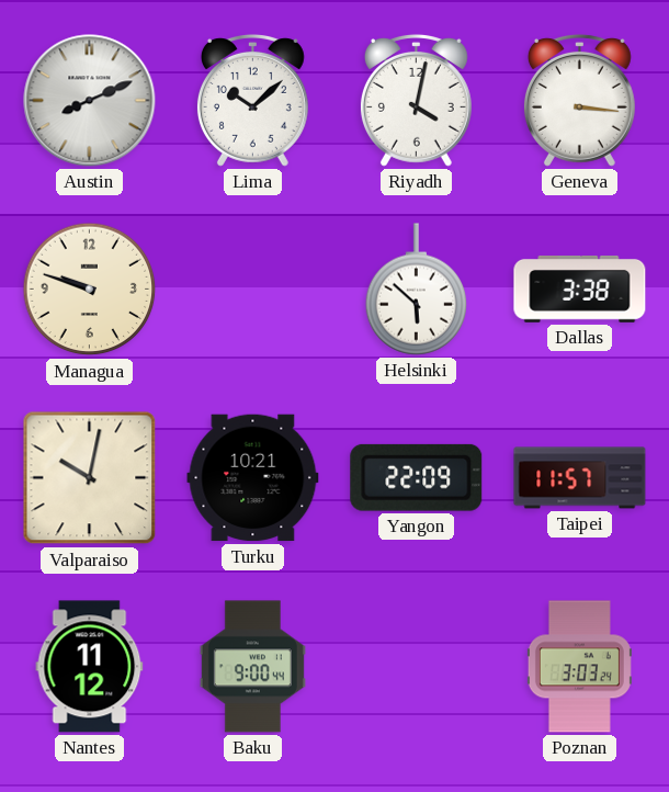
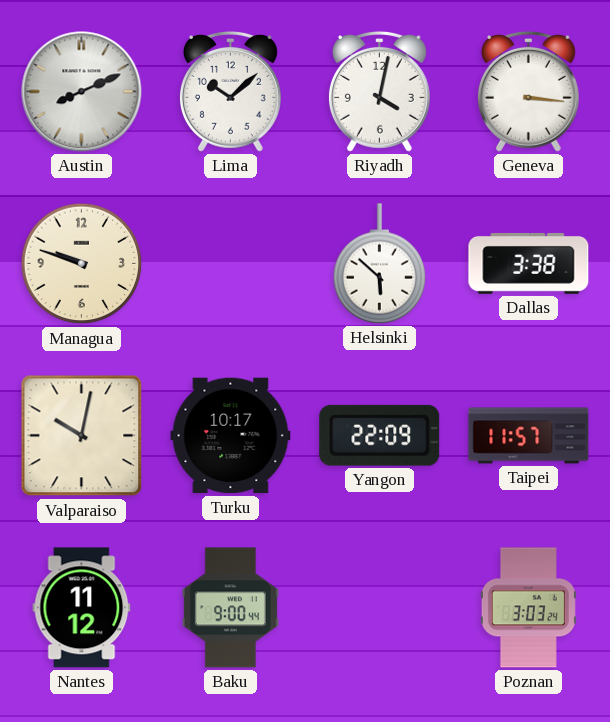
Turku: 10:21 -> 10:17 (231, 436)
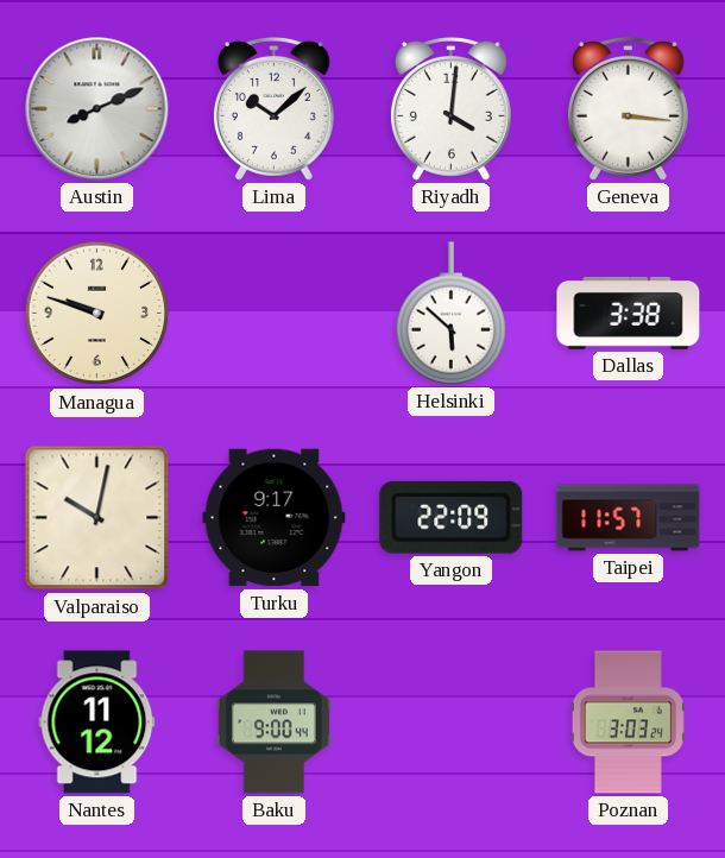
Riyadh: 4:02 -> 4:01 (450, 108)
Turku: 10:17 -> 9:17 (275, 518)
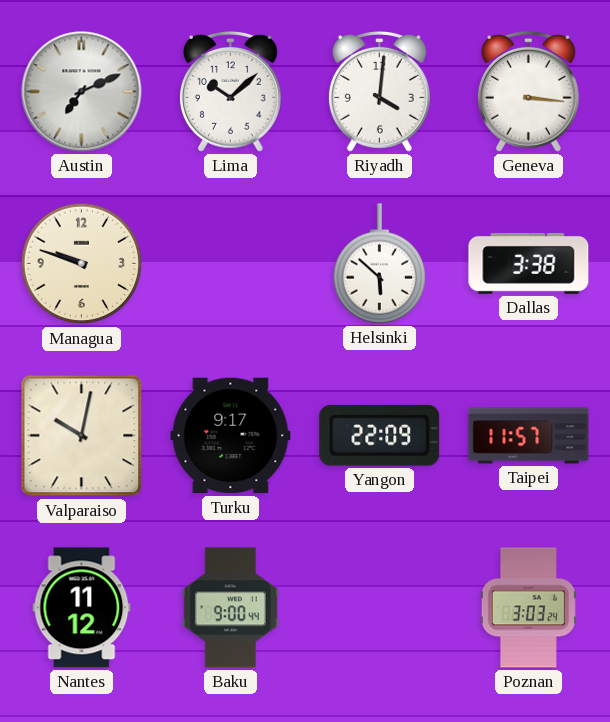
Austin: 8:11 -> 7:11 (82, 92)
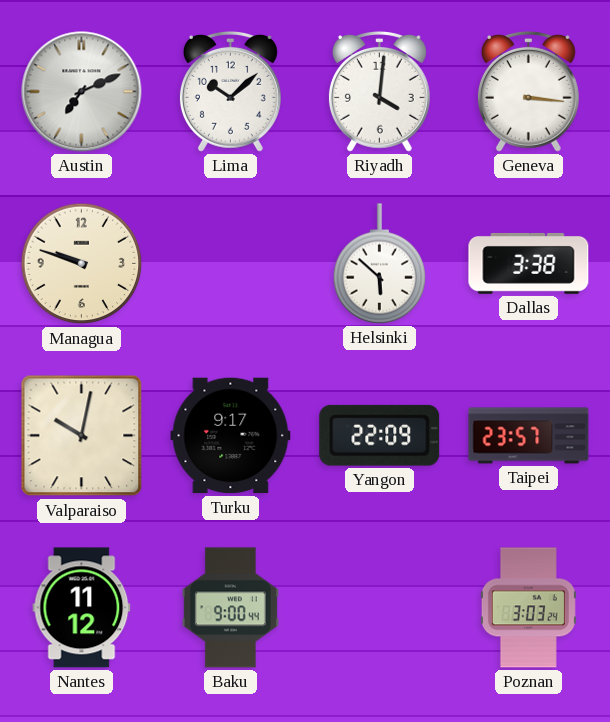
Taipei: 11:57 -> 23:57 (529, 436)
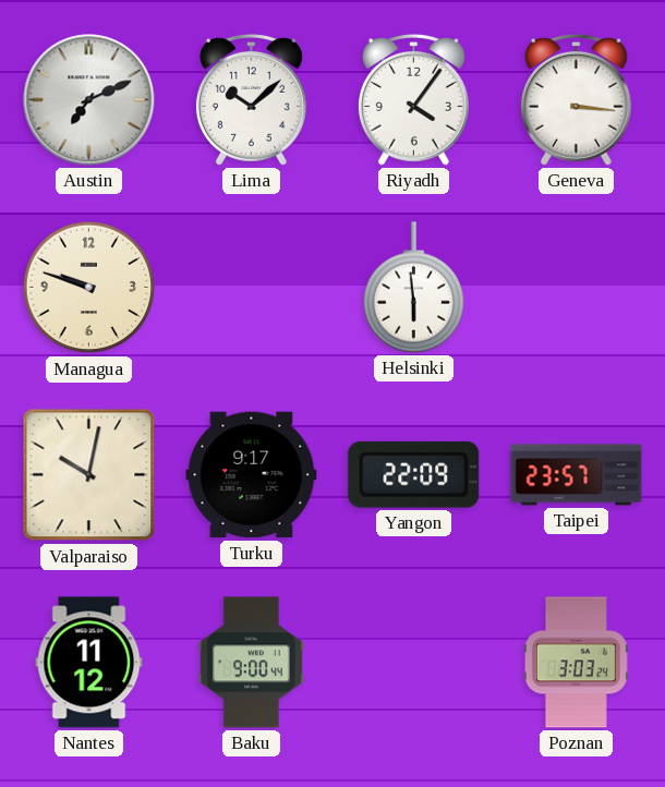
Riyadh: 4:01 -> 4:06 (413, 99)
Helsinki: 5:52 -> 5:59 (414, 288)
Dallas: 3:38 -> none (529, 263)
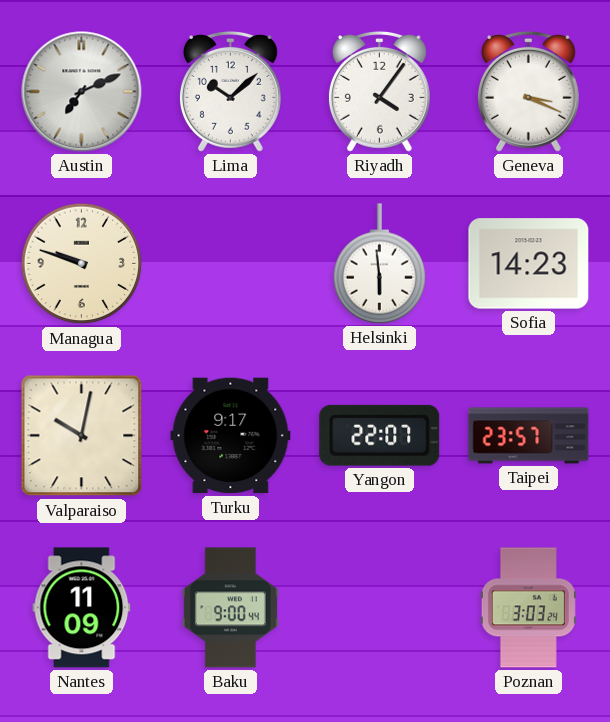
Geneva: 3:16 -> 3:19 (528, 91)
Sofia: none -> 14:23 (529, 264)
Yangon: 22:09 -> 22:07 (380, 435)
Nantes: 11:12 -> 11:09 (82, 608)
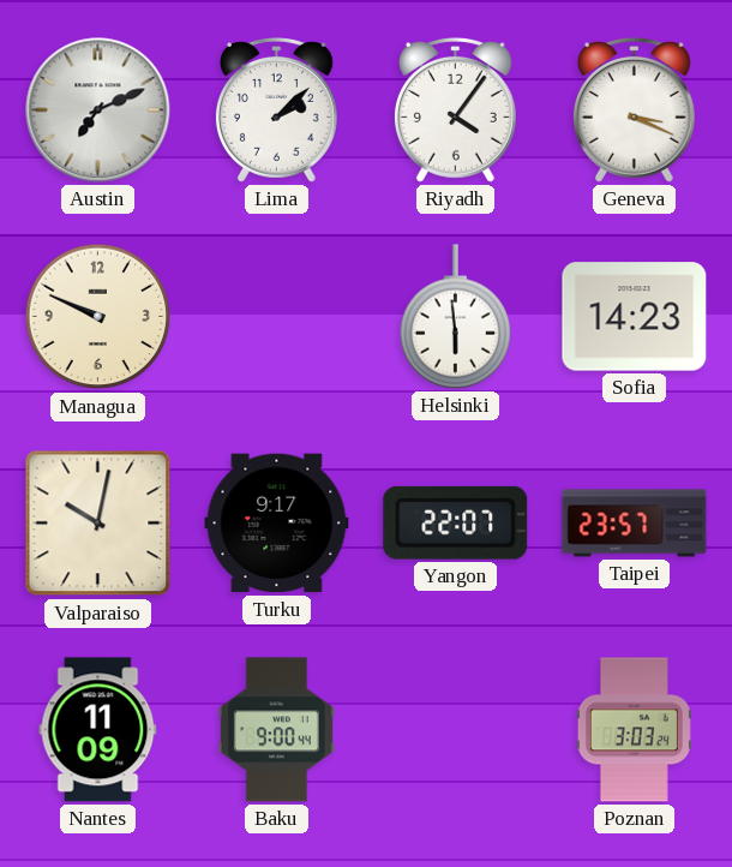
Lima: 10:08 -> 2:08 (276, 109)
Managua: 9:48 -> 9:49 (98, 317)
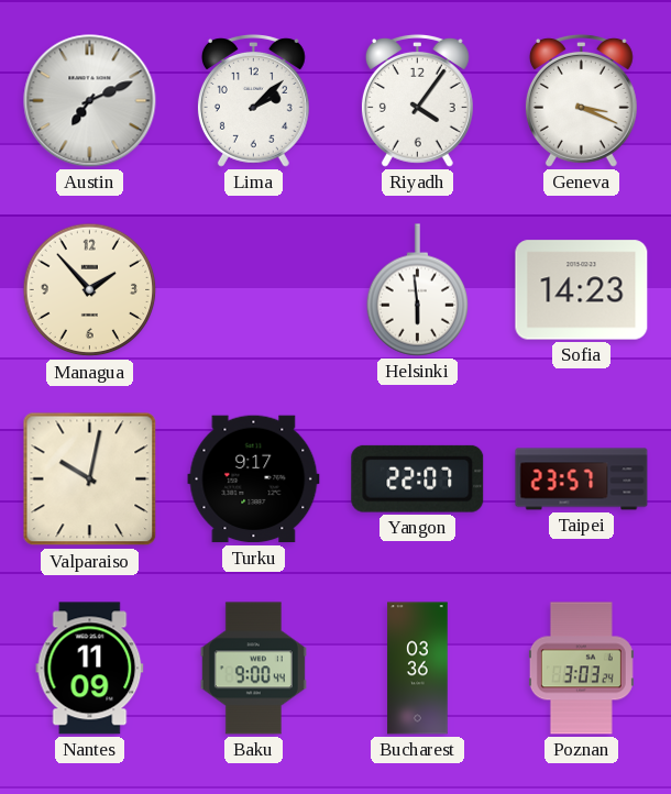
Managua: 9:49 -> 1:53 (90, 290)
Bucharest: none -> 03:36 (418, 669)
